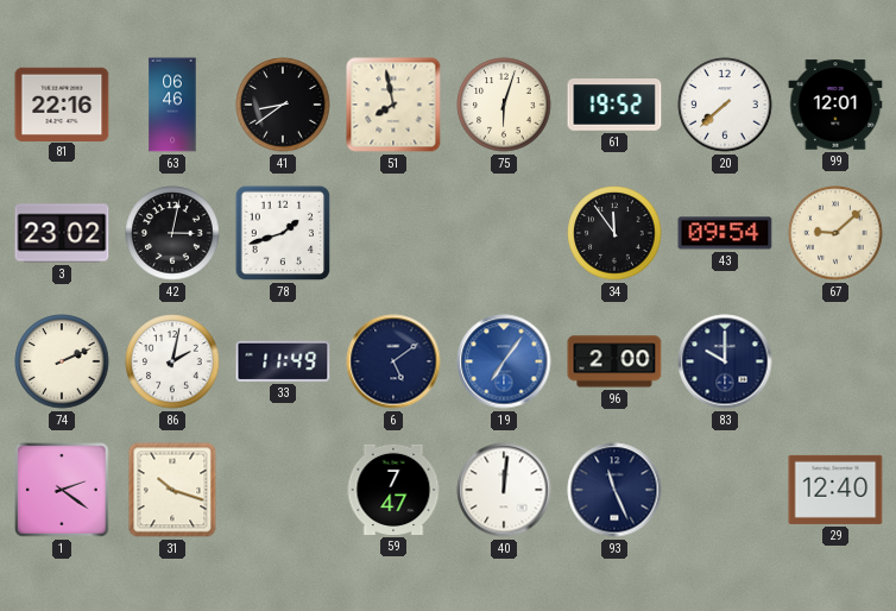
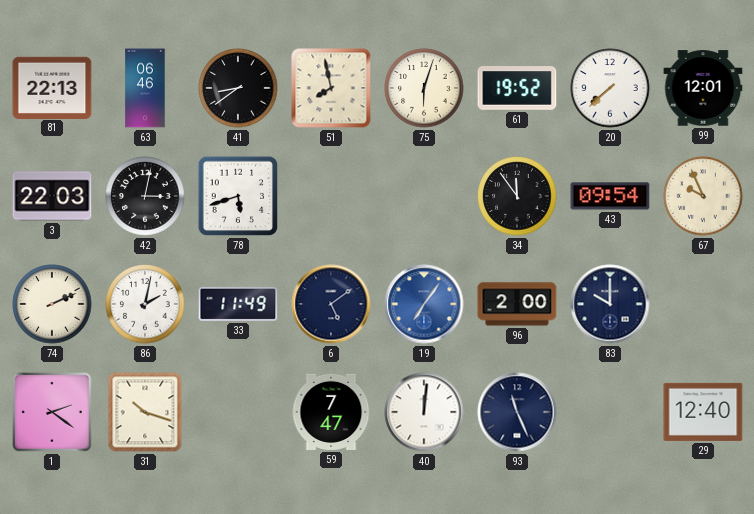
81: 22:16 -> 22:13 (52, 87)
3: 23:02 -> 22:03 (52, 196)
78: 1:42 -> 5:42 (238, 196)
67: 9:08 -> 9:56 (703, 196)
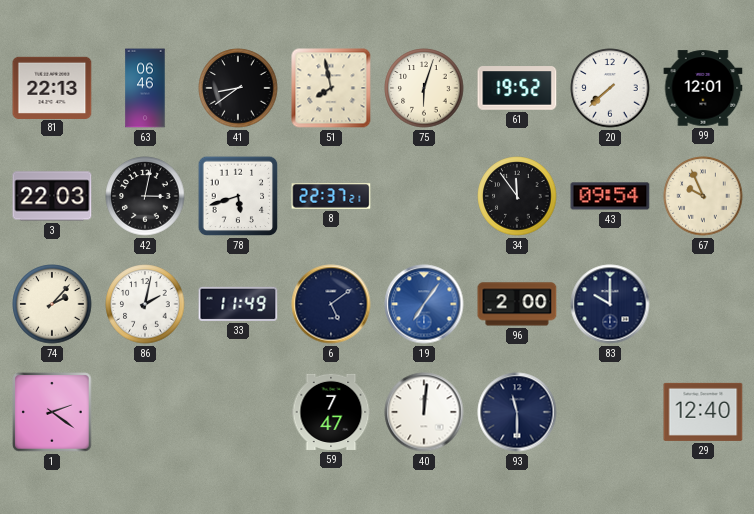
8: none -> 22:37 (331, 196)
74: 2:11 -> 2:07 (52, 304)
31: 10:18 -> none (145, 412)
93: 11:26 -> 11:30 (517, 412)
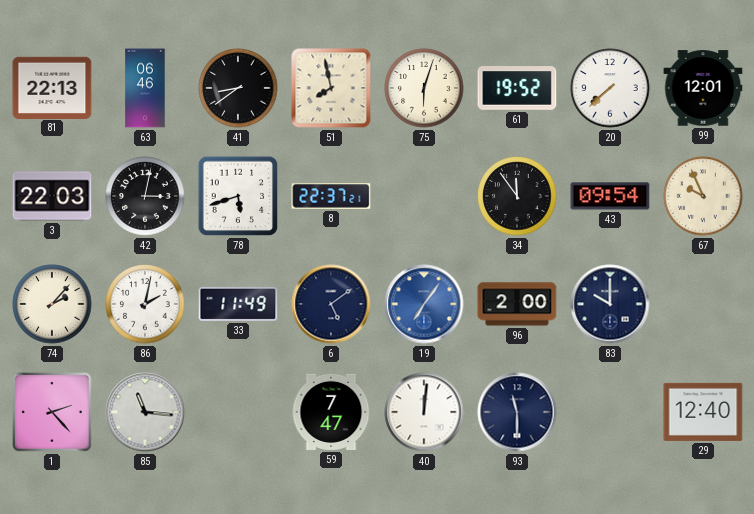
1: 2:21 -> 2:23 (52, 412)
85: none -> 11:16 (145, 412)
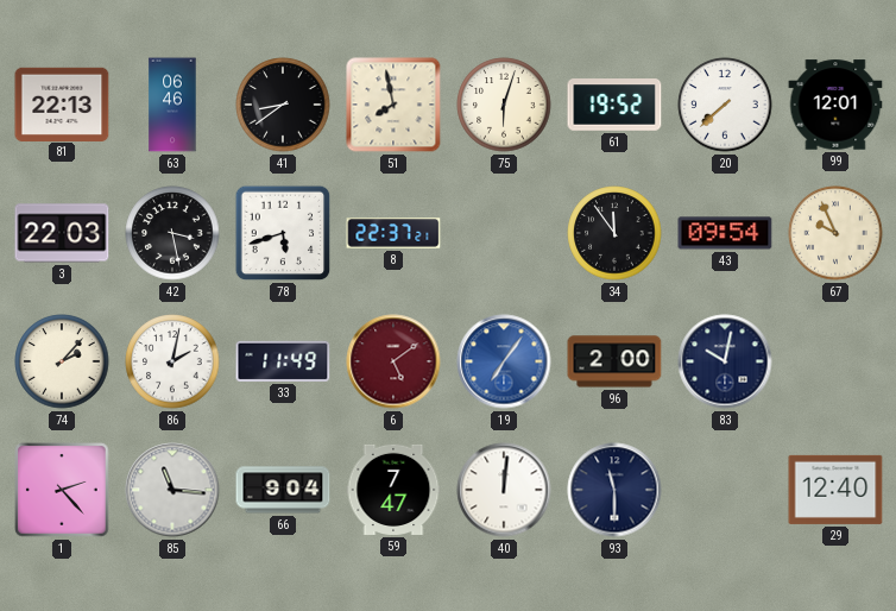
42: 3:02 -> 3:28 (172, 233)
6 dial: navy -> burgundy (393, 361)
83: 10:00 -> 10:02 (725, 361)
66: none -> 9:04 (283, 490)
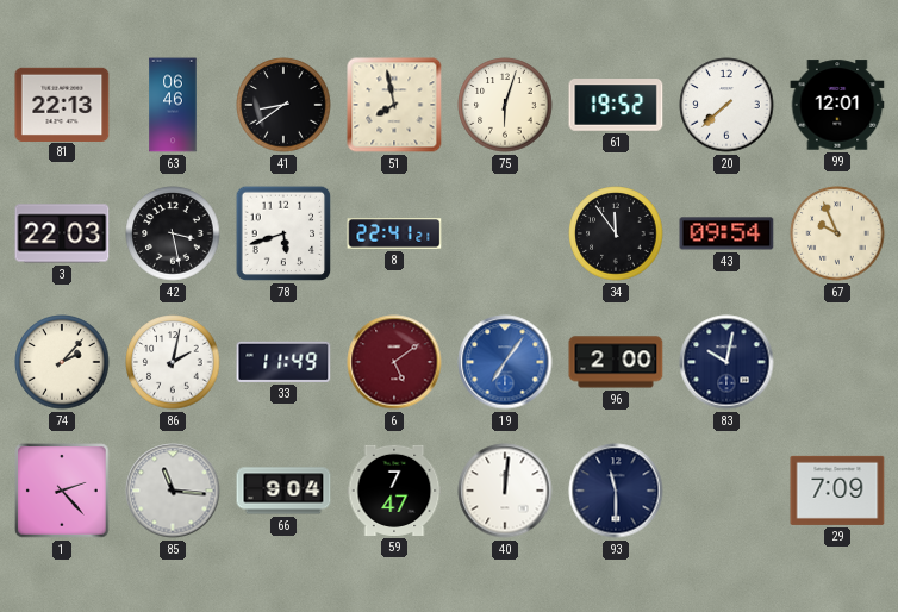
8: 22:37 -> 22:41 (394, 233)
29: 12:40 -> 7:09 (837, 491)
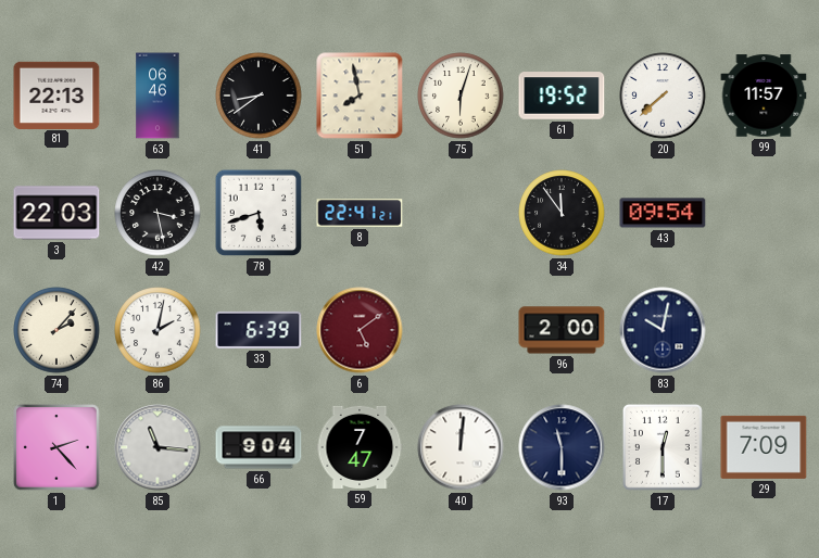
99: 12:01 -> 11:57 (764, 96)
67: 9:56 -> none (837, 233)
33: 11:49 -> 6:39 (259, 330)
19: 7:06 -> none (505, 362)
17: none -> 12:30 (663, 448)
